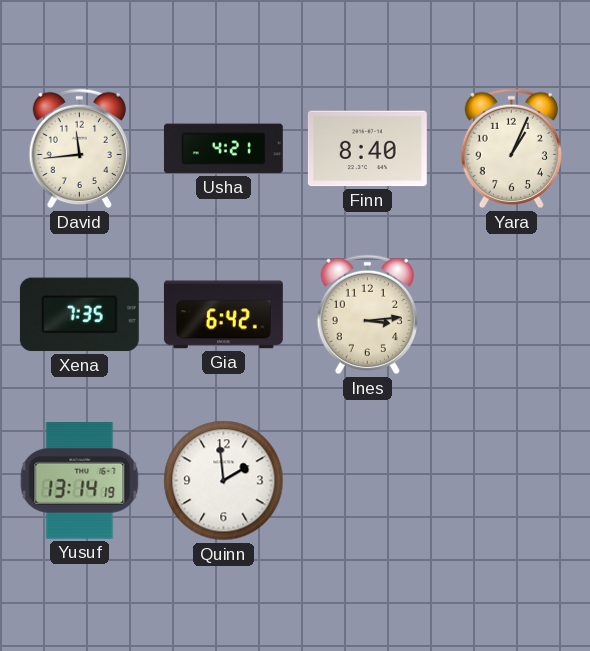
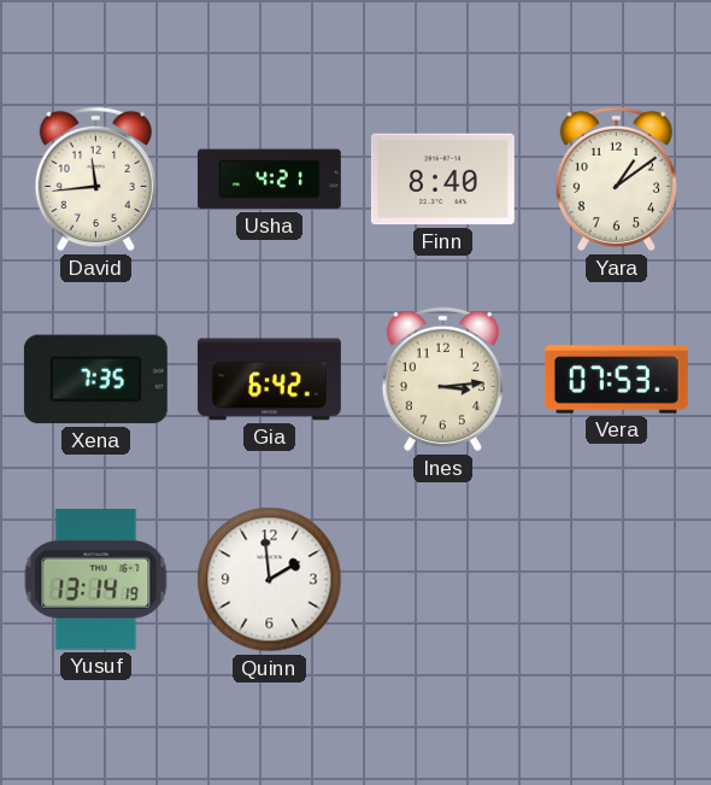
Yara: 1:04 -> 1:09 (616, 180)
Vera: none -> 07:53 (616, 380)
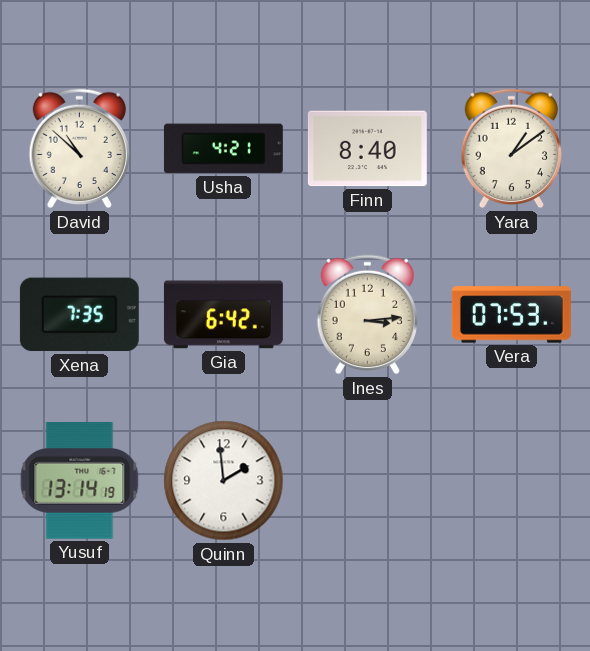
David: 11:44 -> 10:52 (79, 149)
